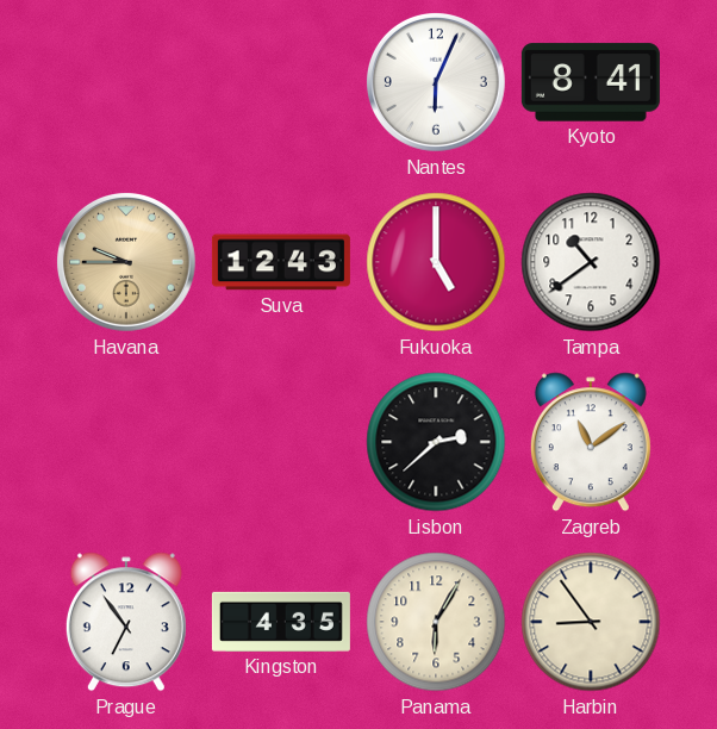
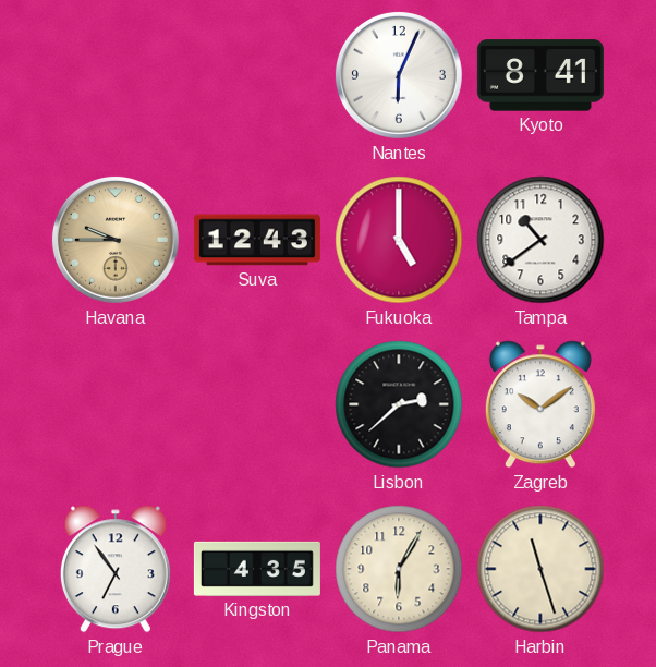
Zagreb: 11:09 -> 10:09 (540, 404)
Harbin: 8:54 -> 11:27 (540, 569)
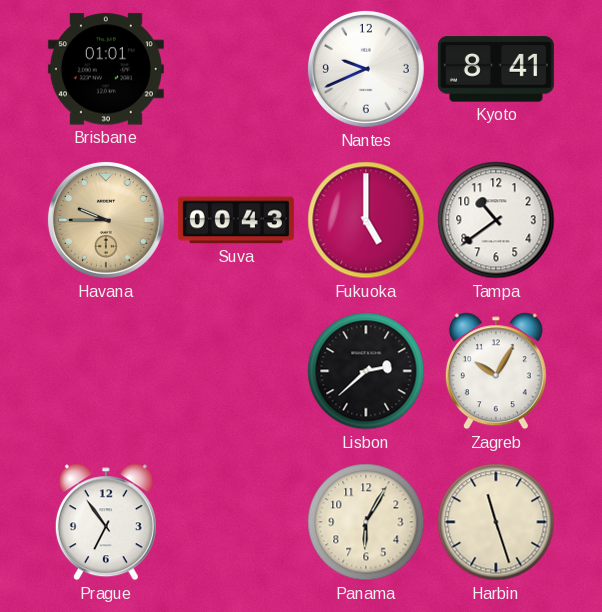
Brisbane: none -> 01:01 (106, 69)
Nantes: 6:04 -> 9:41 (366, 69)
Suva: 12:43 -> 00:43 (236, 220)
Zagreb: 10:09 -> 10:05 (496, 371)
Kingston: 4:35 -> none (257, 569)
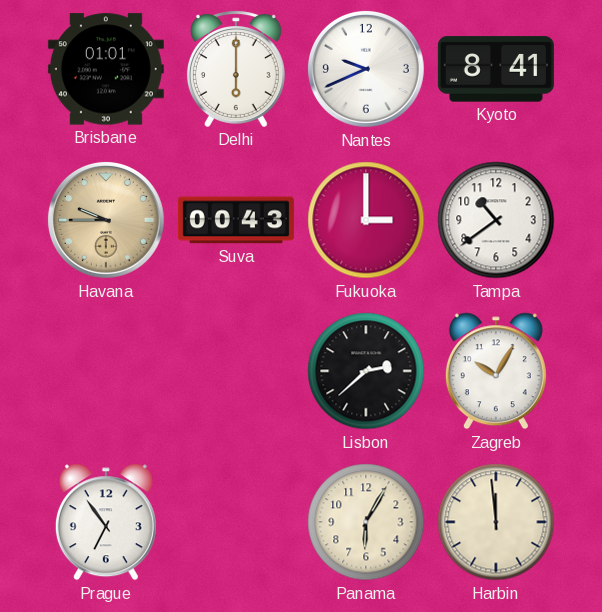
Delhi: none -> 6:00 (236, 69)
Fukuoka: 5:00 -> 3:00 (366, 220)
Harbin: 11:27 -> 11:59 (496, 522)
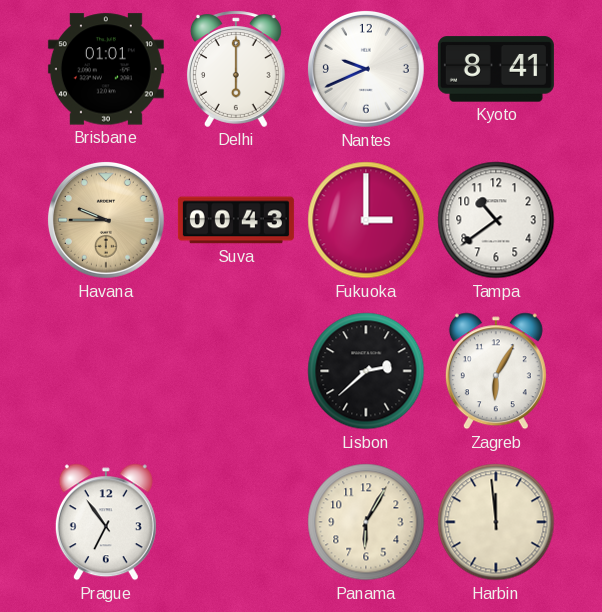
Zagreb: 10:05 -> 6:05 (496, 371)
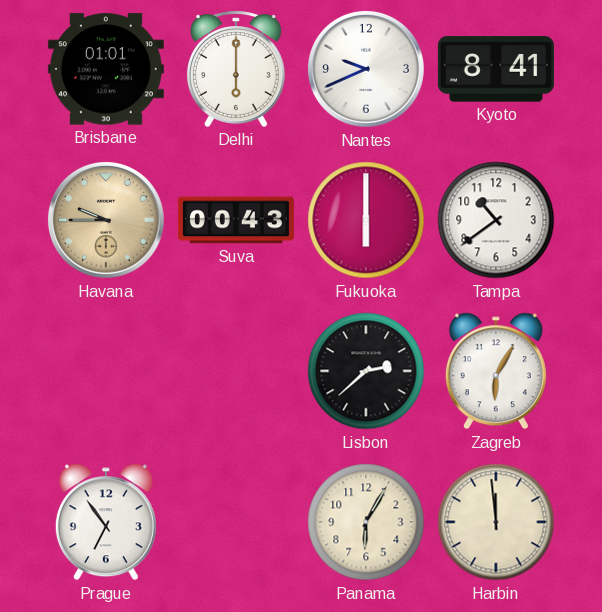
Fukuoka: 3:00 -> 6:00 (366, 220)
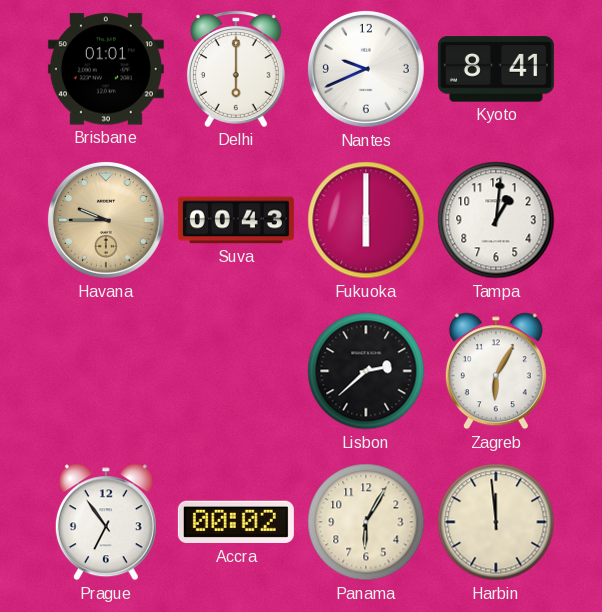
Tampa: 10:39 -> 1:01 (496, 220)
Accra: none -> 00:02 (236, 522)
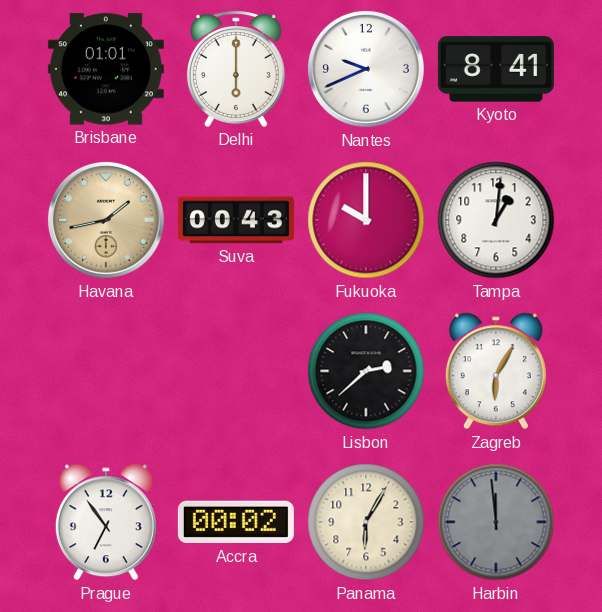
Havana: 9:45 -> 1:43 (106, 220)
Fukuoka: 6:00 -> 10:00 (366, 220)
Harbin dial: cream -> grey (496, 522)
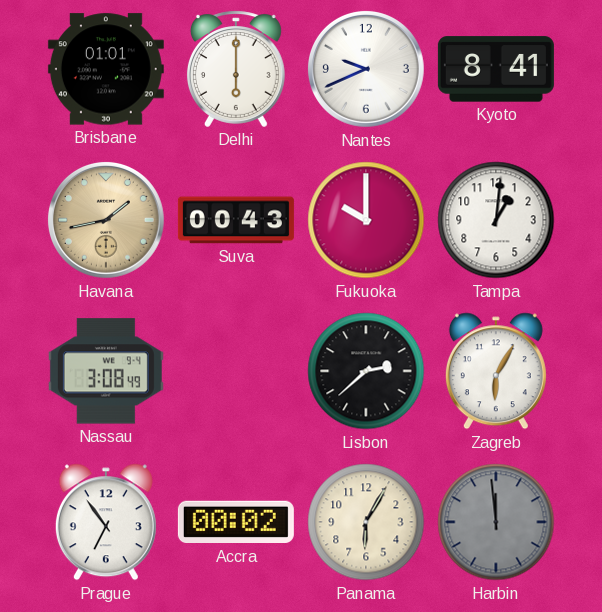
Nassau: none -> 3:08 (106, 371)
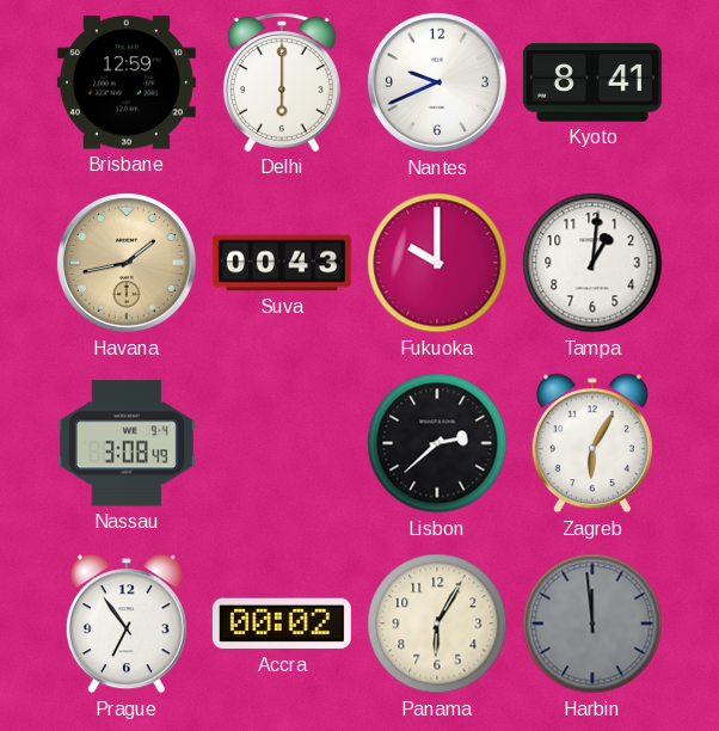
Brisbane: 01:01 -> 12:59 (127, 82)
